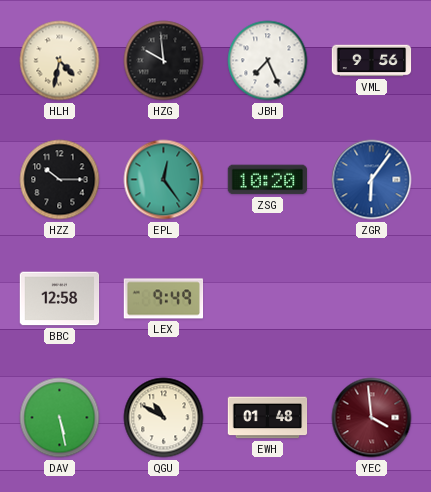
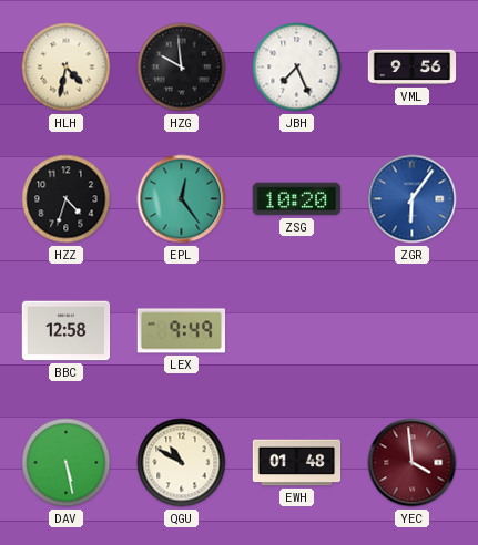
HZZ: 10:15 -> 4:33 (67, 199)
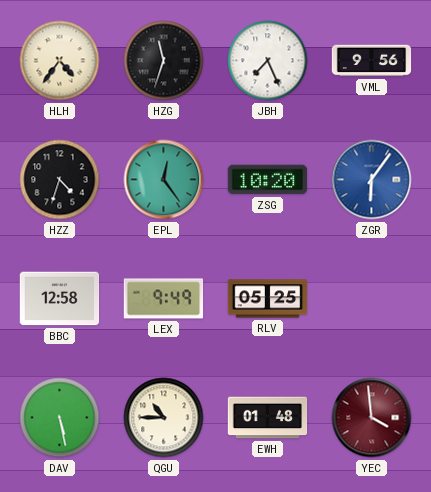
HLH: 4:32 -> 4:36 (60, 61)
HZG: 9:59 -> 11:33 (164, 61)
RLV: none -> 05:25 (268, 299)
QGU: 10:50 -> 10:45 (164, 418)
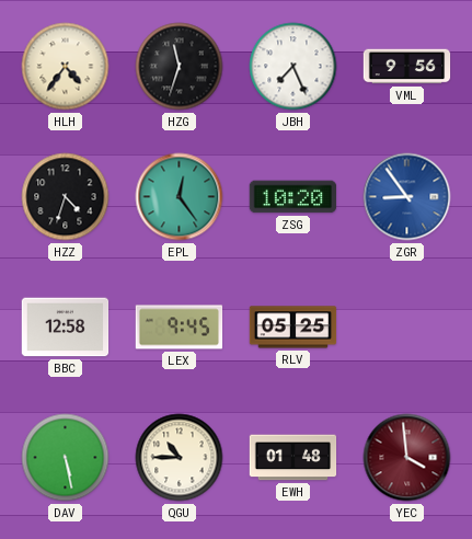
ZGR: 6:06 -> 8:54 (407, 197)
LEX: 9:49 -> 9:45 (180, 328)
